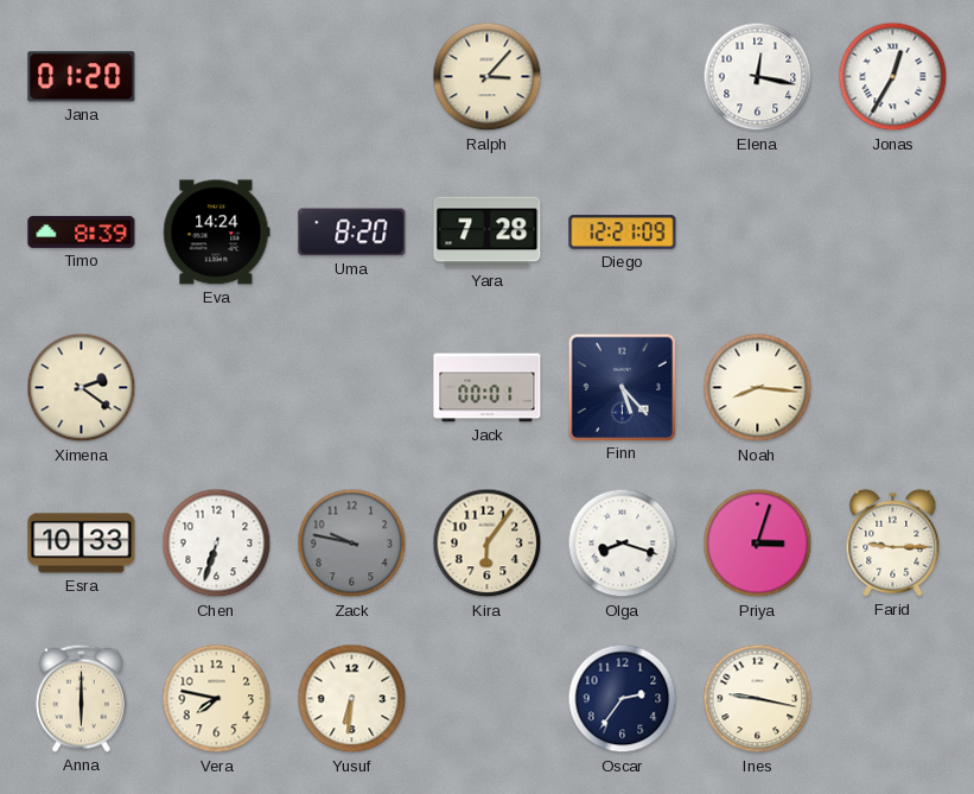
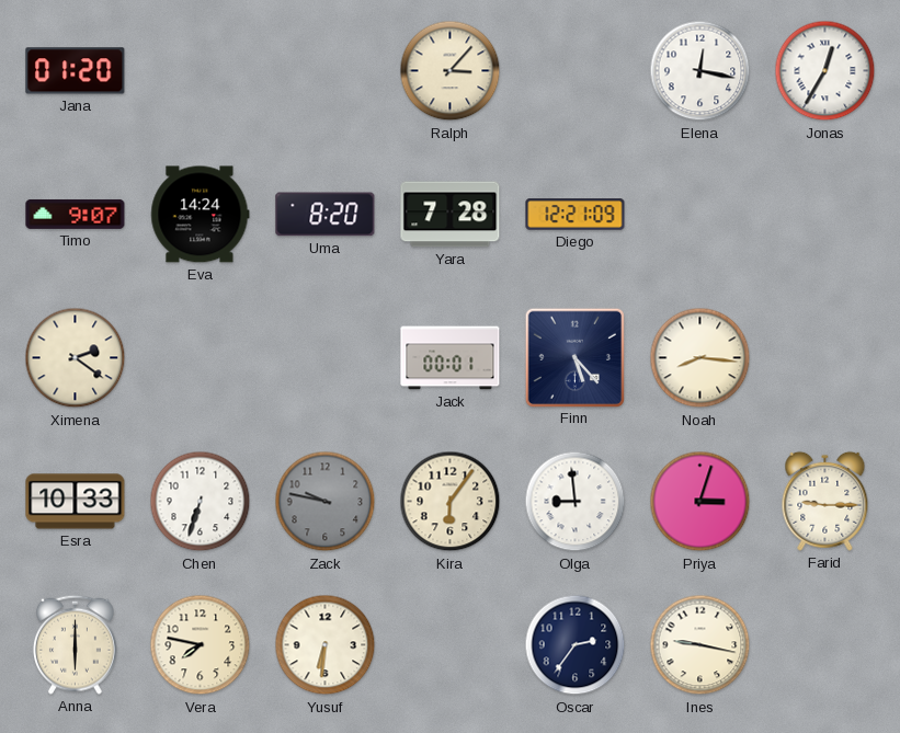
Timo: 8:39 -> 9:07 (76, 214)
Olga: 8:18 -> 8:59 (576, 502)
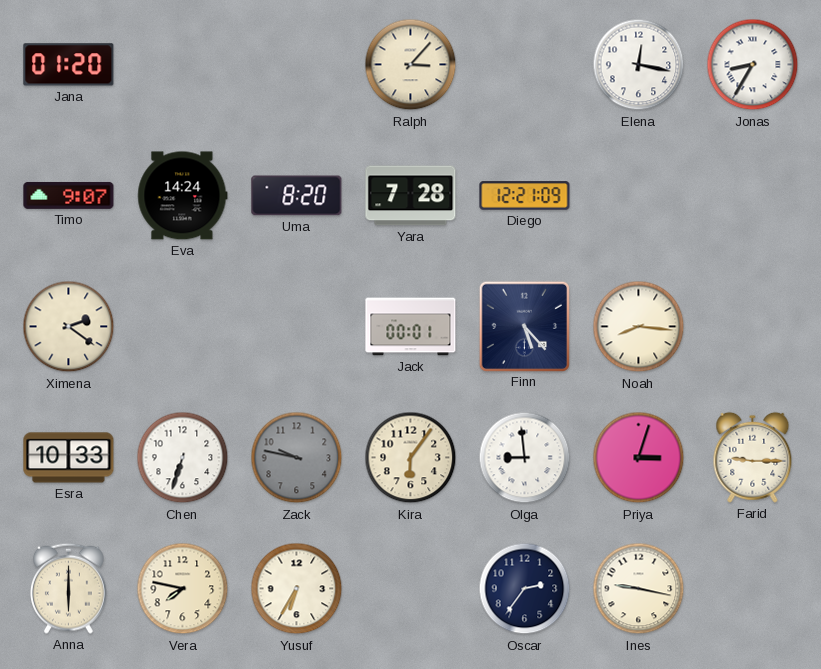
Jonas: 12:35 -> 8:35 (753, 65)
Yusuf: 6:31 -> 6:35 (297, 589)
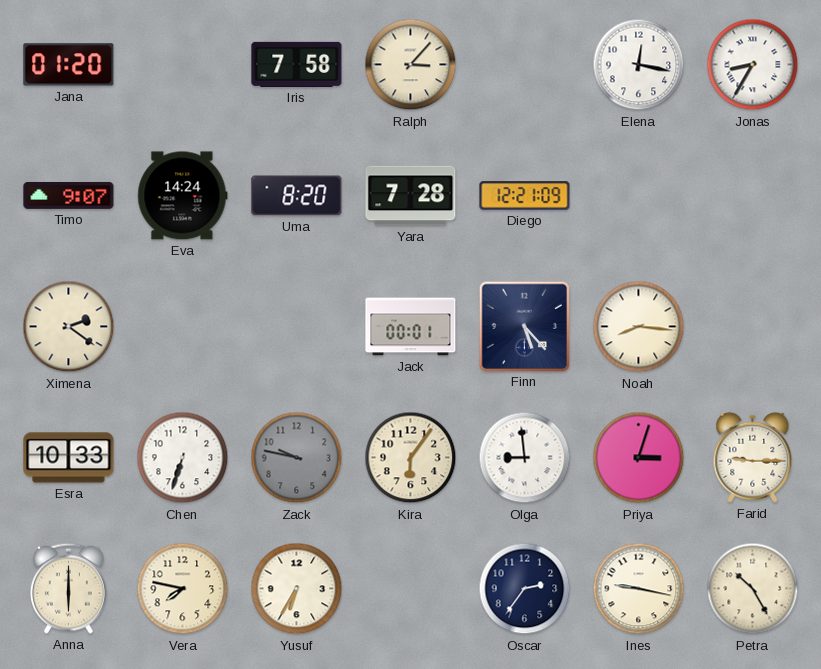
Iris: none -> 7:58 (297, 64)
Petra: none -> 10:25 (753, 589)
